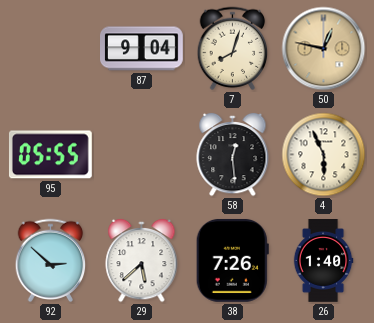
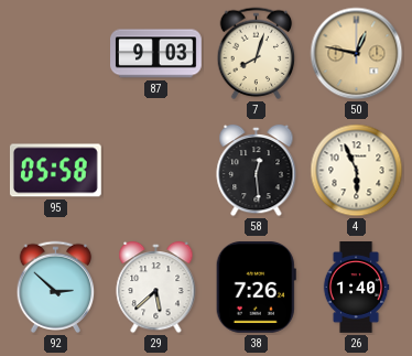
87: 9:04 -> 9:03 (156, 54)
95: 05:55 -> 05:58 (55, 171)
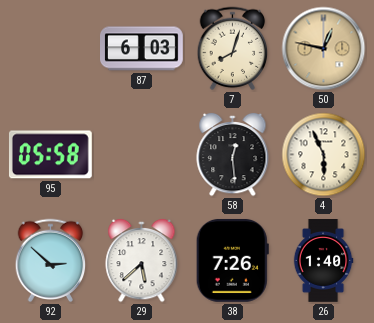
87: 9:03 -> 6:03 (142, 49)
